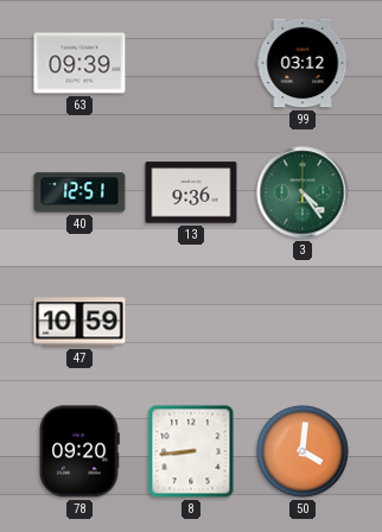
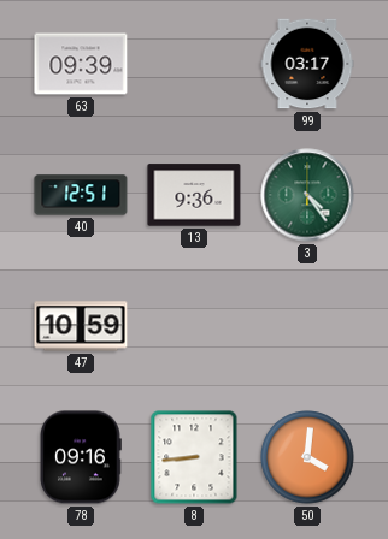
99: 03:12 -> 03:17 (307, 64)
78: 09:20 -> 09:16 (81, 457)
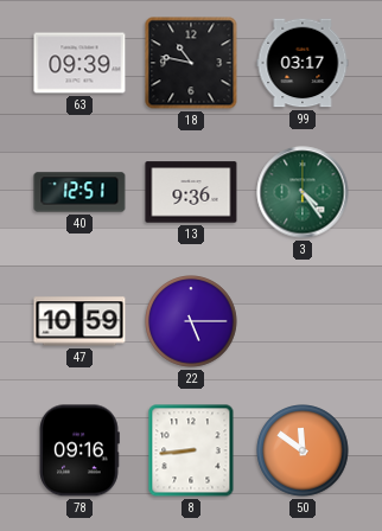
18: none -> 10:47 (191, 63)
22: none -> 5:15 (191, 321)
50: 4:01 -> 11:51 (303, 450)
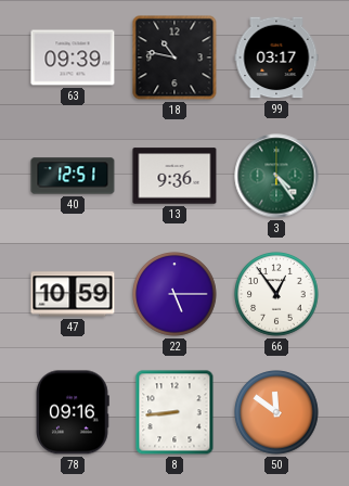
66: none -> 12:54 (276, 294)
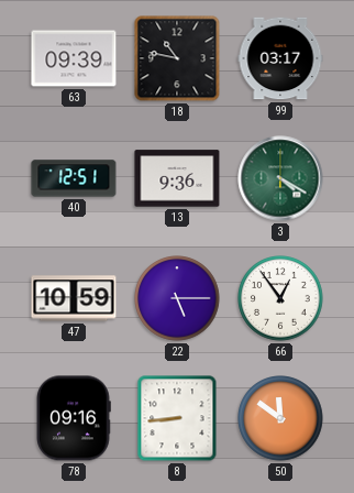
3: 4:24 -> 4:20 (280, 178)
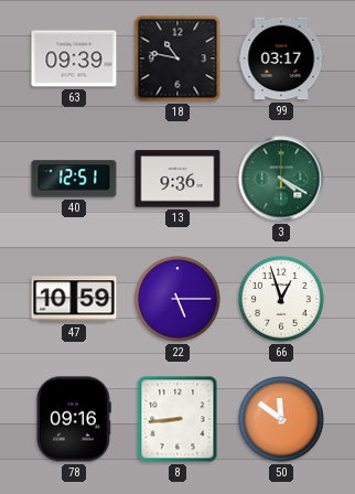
66: 12:54 -> 12:57 (281, 299)
